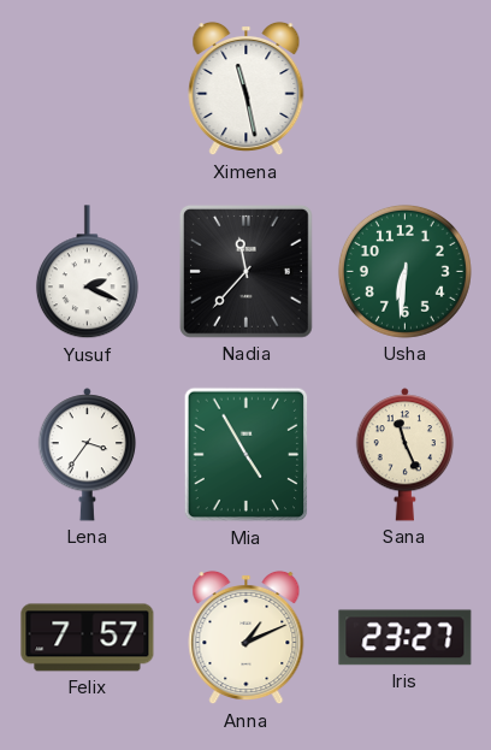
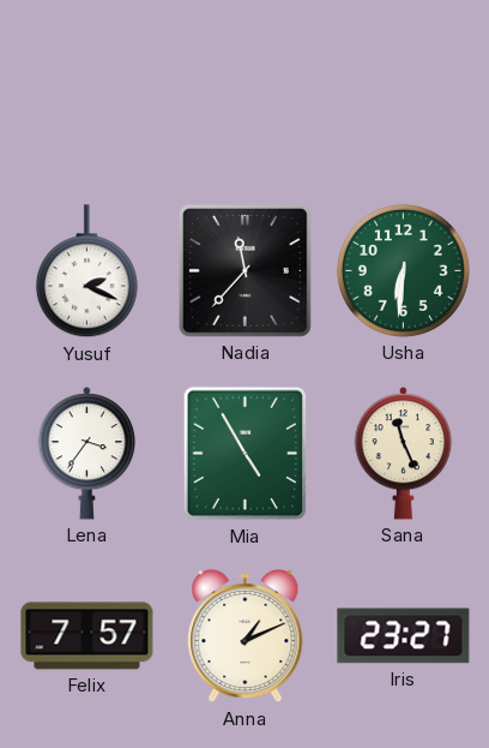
Ximena: 11:28 -> none (247, 89)
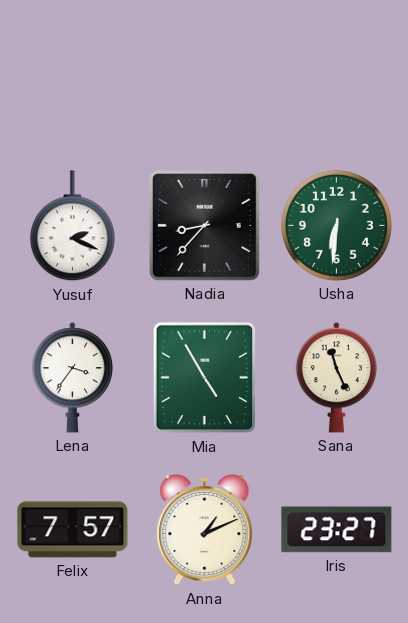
Nadia: 11:37 -> 8:37 (204, 225)
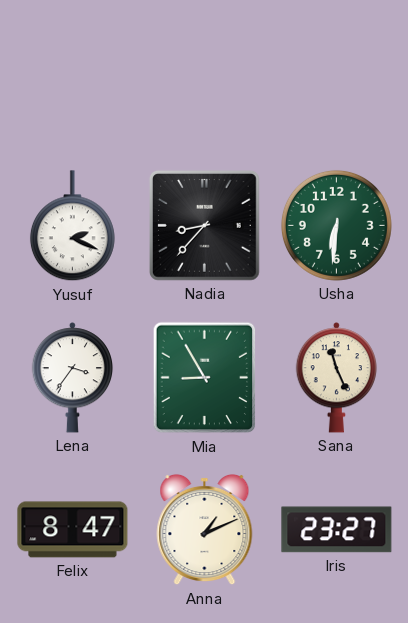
Mia: 4:55 -> 8:55 (205, 378)
Felix: 7:57 -> 8:47 (73, 530)
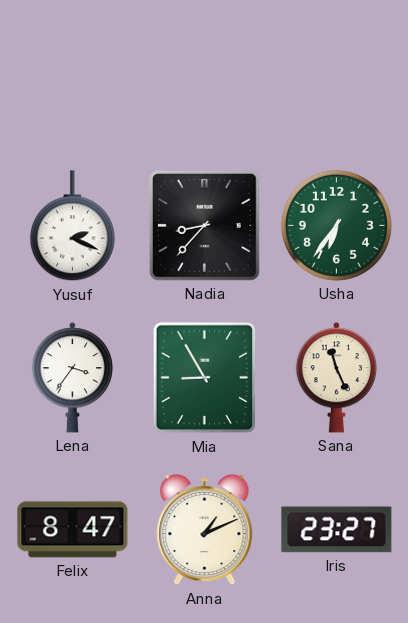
Usha: 6:31 -> 6:36 (336, 225)
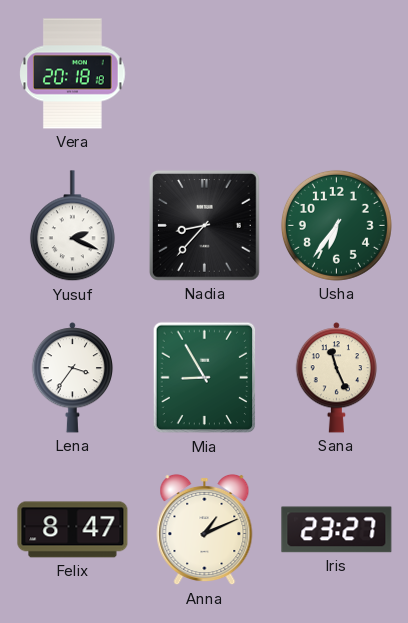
Vera: none -> 20:18 (73, 74)
